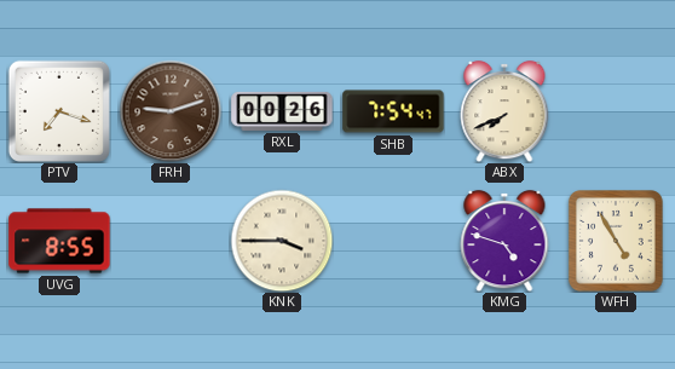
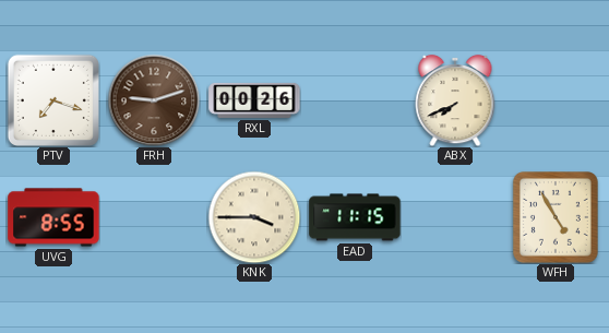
SHB: 7:54 -> none (393, 111)
EAD: none -> 11:15 (355, 217)
KMG: 4:48 -> none (504, 241)
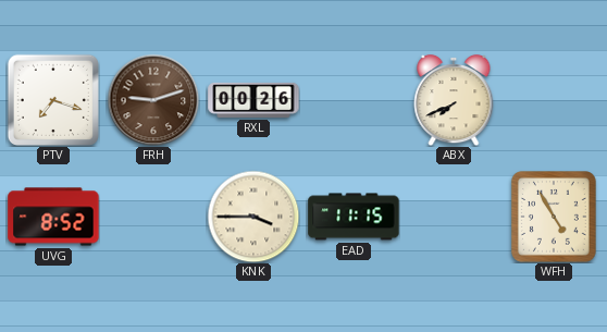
UVG: 8:55 -> 8:52 (53, 217)
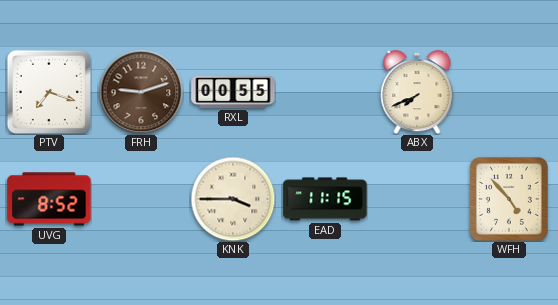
RXL: 00:26 -> 00:55 (233, 92)
WFH: 4:55 -> 4:53 (509, 200)
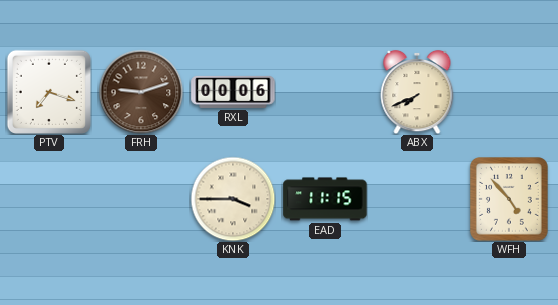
RXL: 00:55 -> 00:06 (233, 92)
UVG: 8:52 -> none (49, 199)
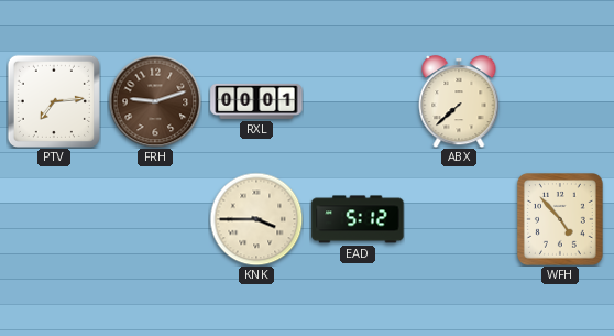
PTV: 7:18 -> 7:14 (54, 101)
RXL: 00:06 -> 00:01 (256, 101)
ABX: 7:41 -> 7:38 (459, 101)
EAD: 11:15 -> 5:12 (358, 219)
